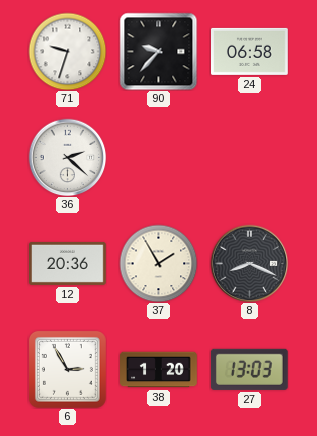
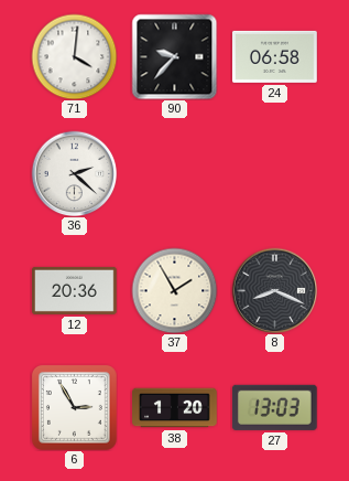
71: 9:33 -> 4:01 (74, 56)
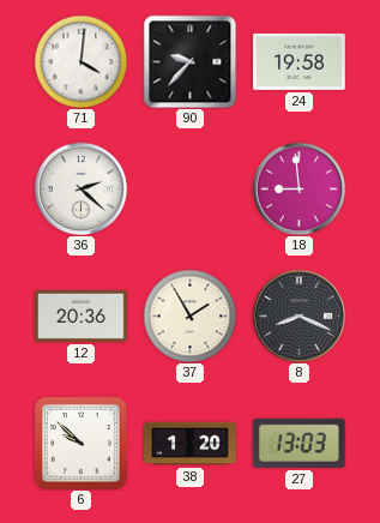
24: 06:58 -> 19:58 (300, 61)
18: none -> 8:59 (298, 188)
6: 2:55 -> 9:52 (80, 443)
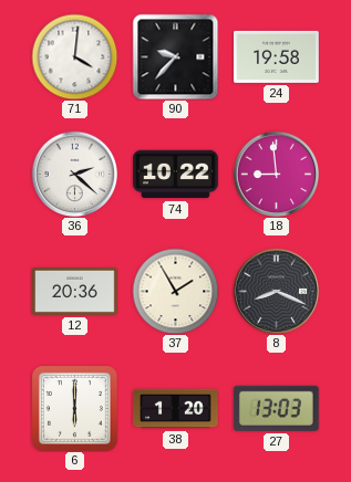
74: none -> 10:22 (176, 175)
6: 9:52 -> 6:00 (74, 408)
